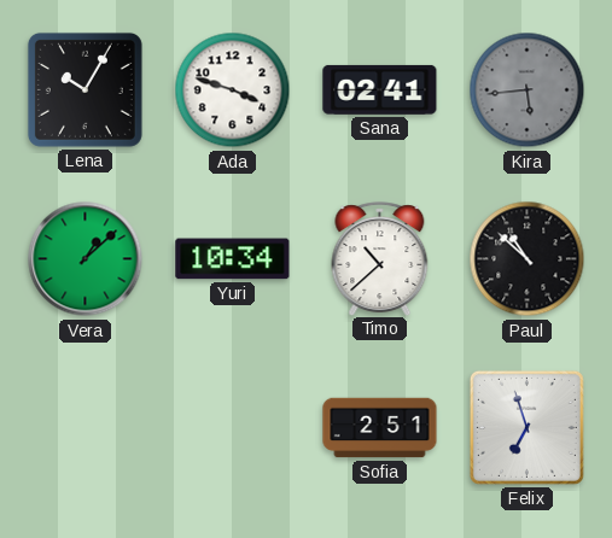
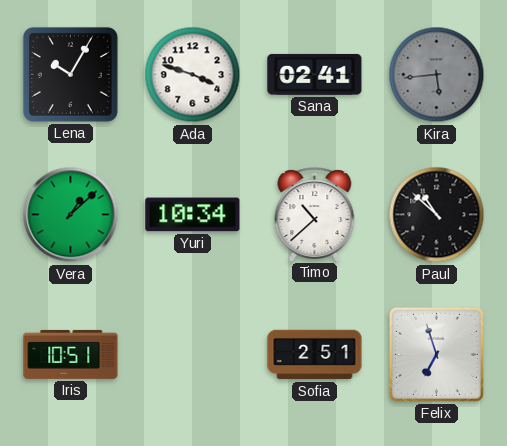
Iris: none -> 10:51 (71, 354)
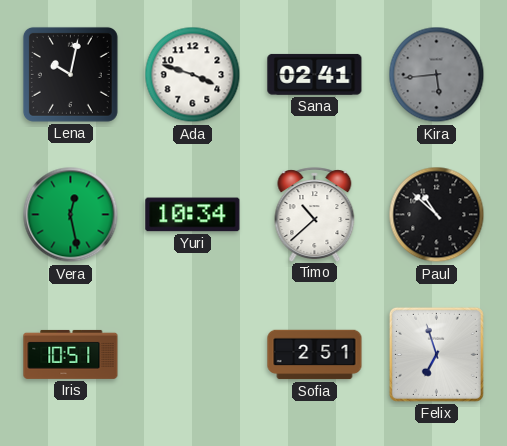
Lena: 10:05 -> 10:02 (70, 74)
Vera: 1:08 -> 12:28 (71, 215)
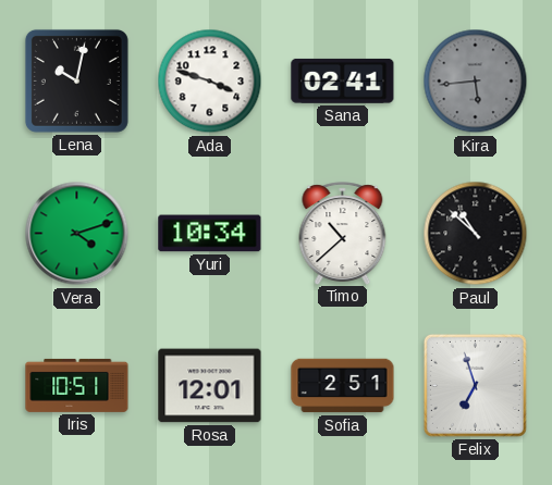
Vera: 12:28 -> 4:12 (77, 234)
Rosa: none -> 12:01 (210, 386)
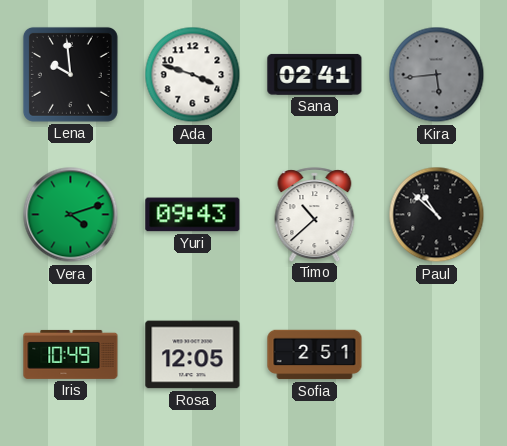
Lena: 10:02 -> 9:59 (70, 74)
Yuri: 10:34 -> 09:43 (193, 215)
Iris: 10:51 -> 10:49 (71, 354)
Rosa: 12:01 -> 12:05 (193, 355)
Felix: 6:57 -> none (475, 385)
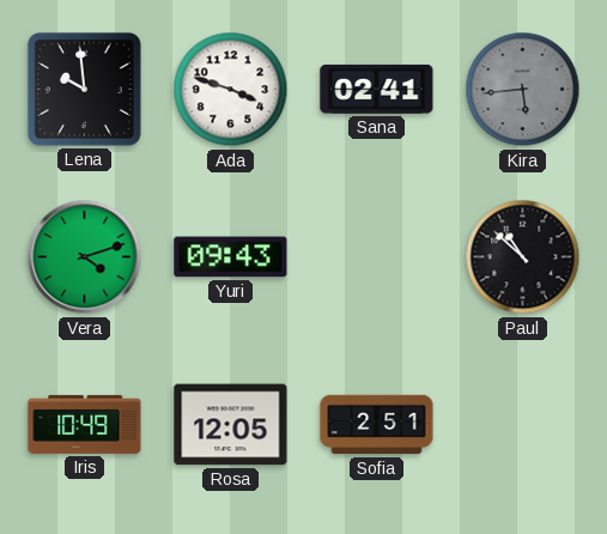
Timo: 10:38 -> none (315, 214)
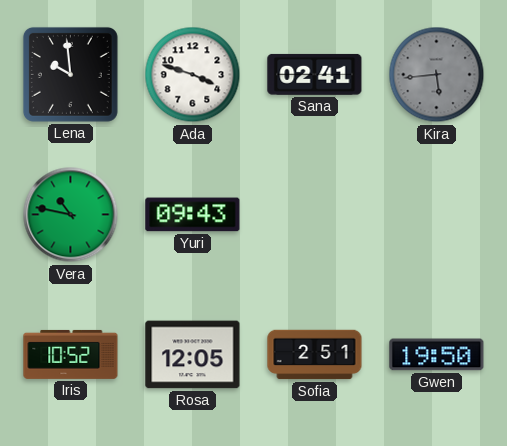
Vera: 4:12 -> 10:47 (71, 215)
Paul: 10:52 -> none (523, 257)
Iris: 10:49 -> 10:52 (71, 354)
Gwen: none -> 19:50 (437, 355)
